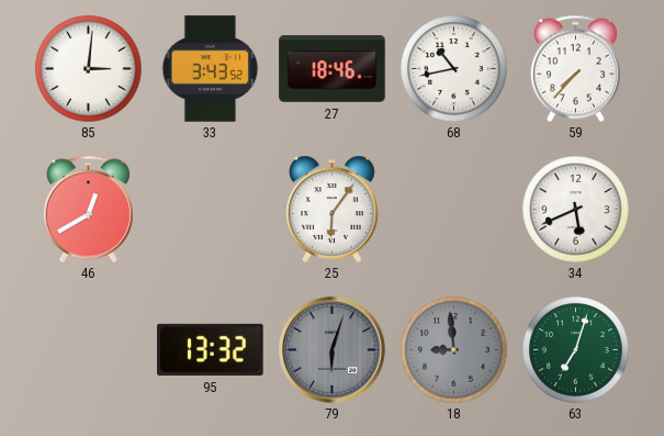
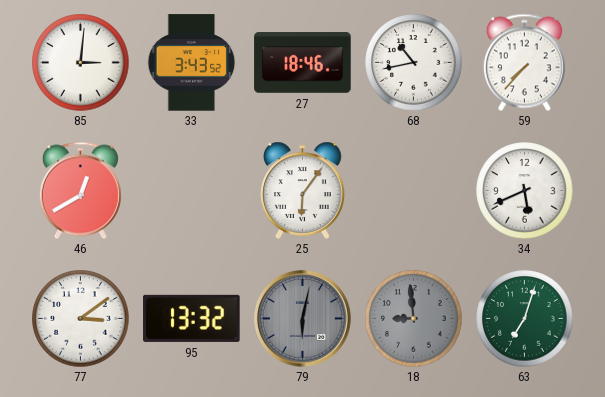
77: none -> 3:09 (81, 319)
79: 6:03 -> 6:02 (303, 319)
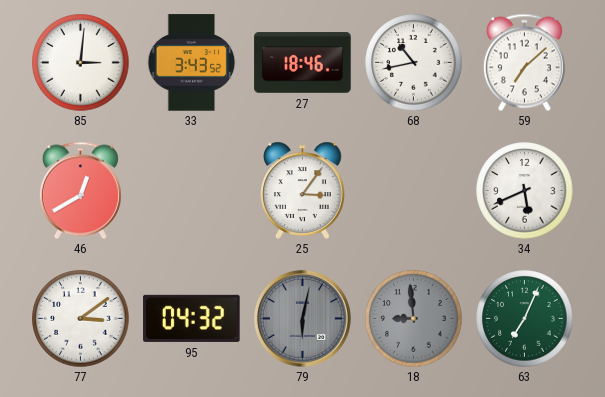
59: 7:37 -> 7:08 (524, 62)
25: 6:06 -> 3:06 (303, 190)
95: 13:32 -> 04:32 (192, 318)
63: 7:03 -> 7:04 (525, 319)
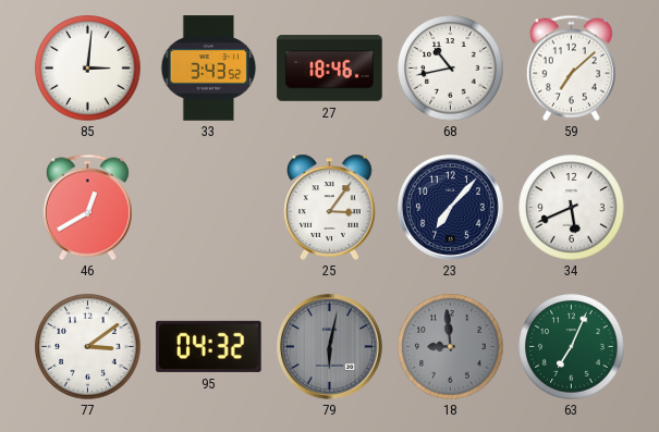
23: none -> 7:07 (451, 208)
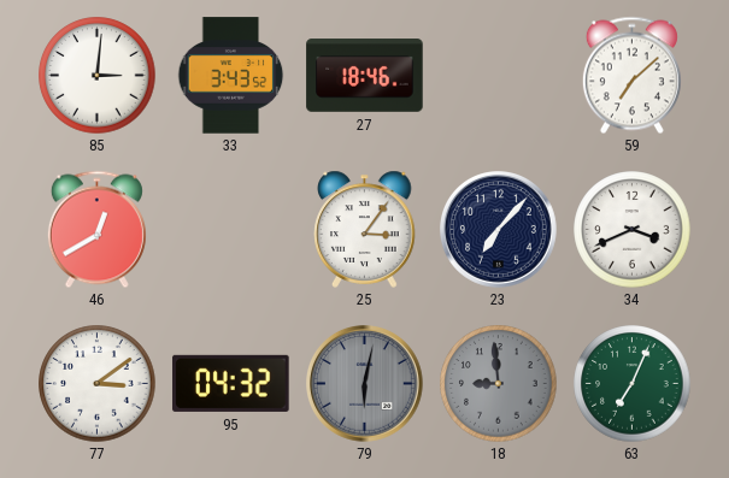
68: 10:43 -> none (451, 69)
34: 5:41 -> 3:41 (633, 230)
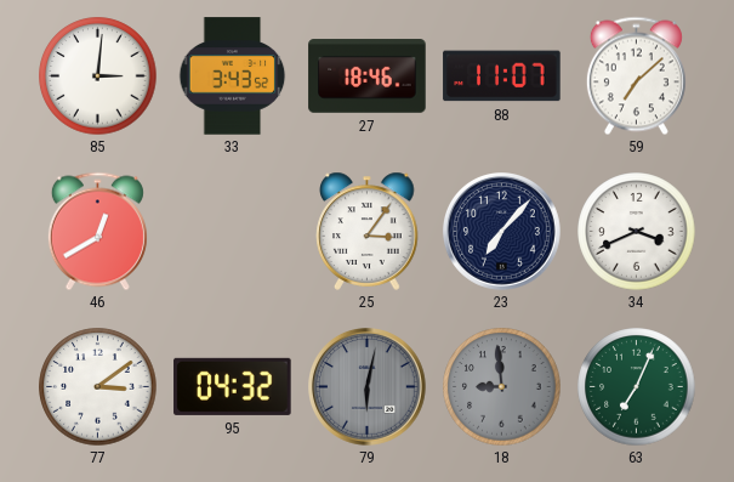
88: none -> 11:07 (502, 76)
